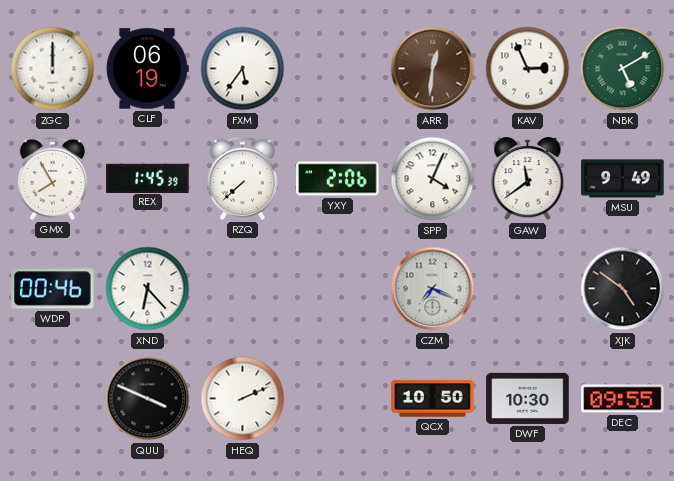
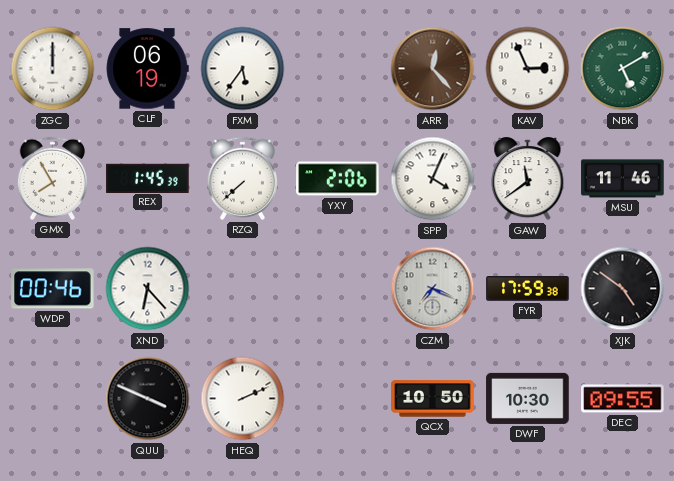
ARR: 12:31 -> 12:23 (433, 69)
MSU: 9:49 -> 11:46 (623, 179)
FYR: none -> 17:59 (528, 289)
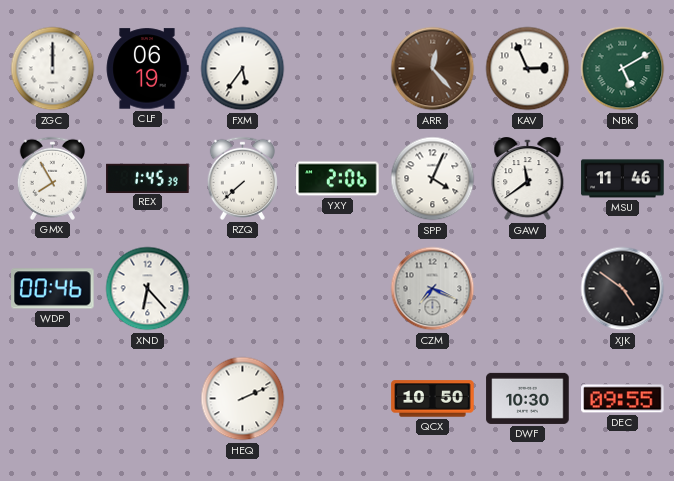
FYR: 17:59 -> none (528, 289)
QUU: 3:49 -> none (148, 399)
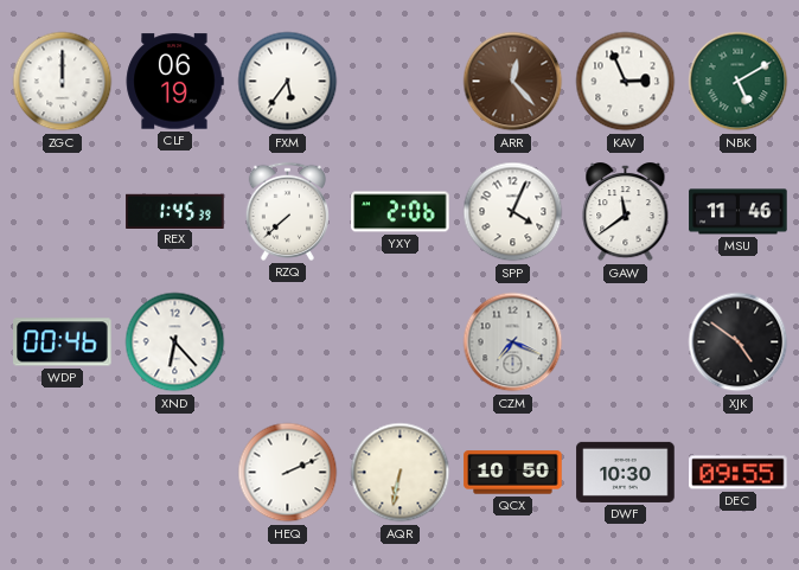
GMX: 7:55 -> none (52, 178)
AQR: none -> 6:32 (401, 473)
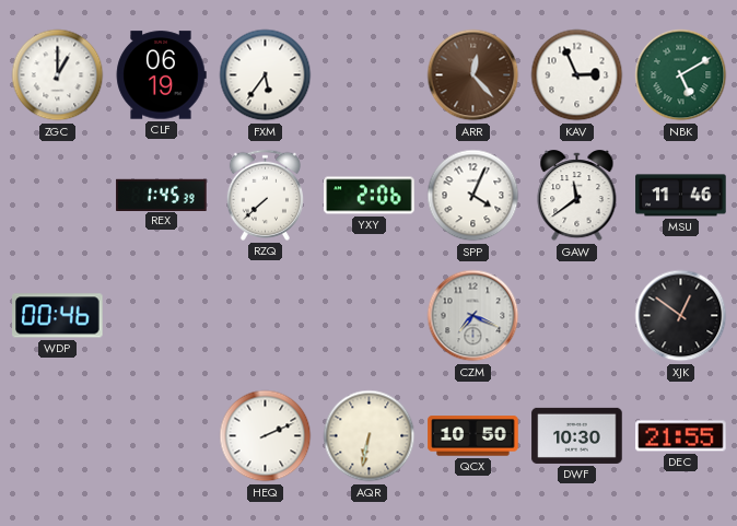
ZGC: 12:00 -> 1:00 (58, 75)
XND: 6:23 -> none (175, 342)
XJK: 4:51 -> 12:51 (681, 316)
DEC: 09:55 -> 21:55 (681, 436)
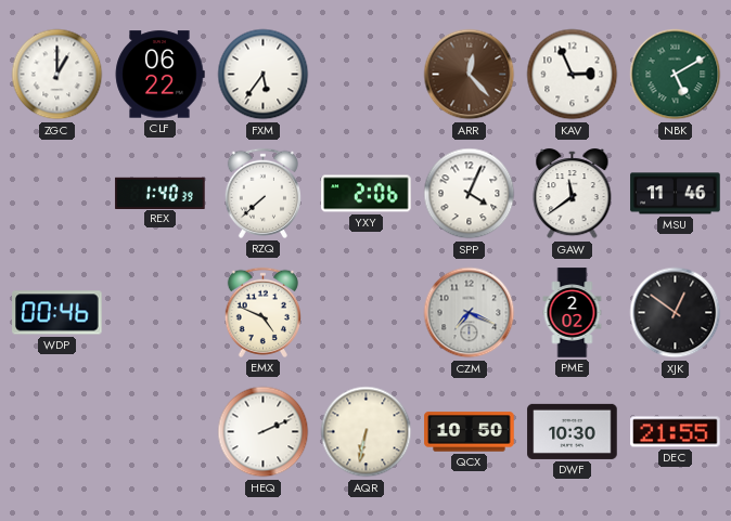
CLF: 06:19 -> 06:22 (159, 75)
REX: 1:45 -> 1:40 (161, 193)
EMX: none -> 4:49 (262, 312)
PME: none -> 2:02 (573, 313)
